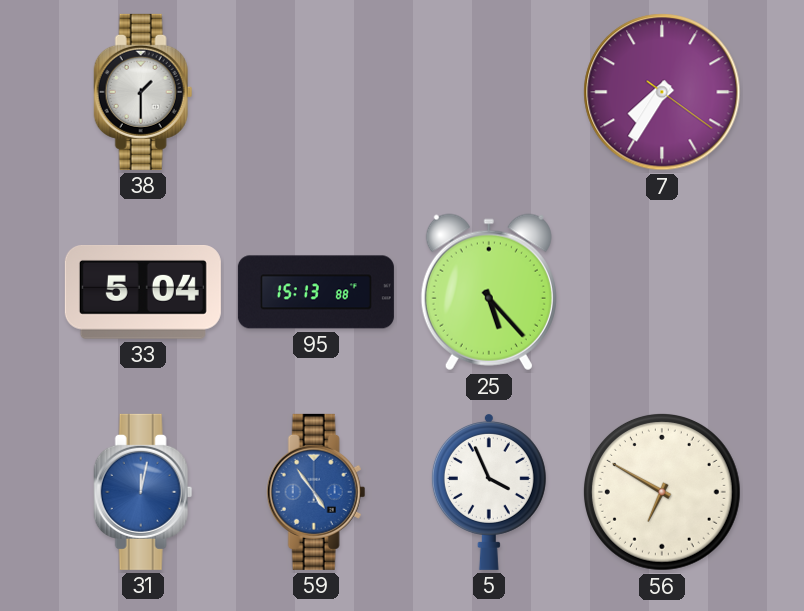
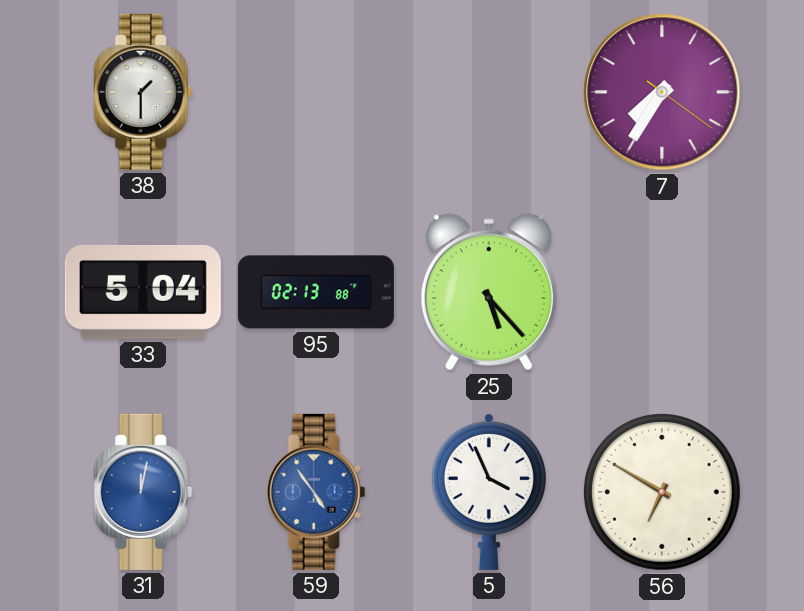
95: 15:13 -> 02:13 (316, 292)
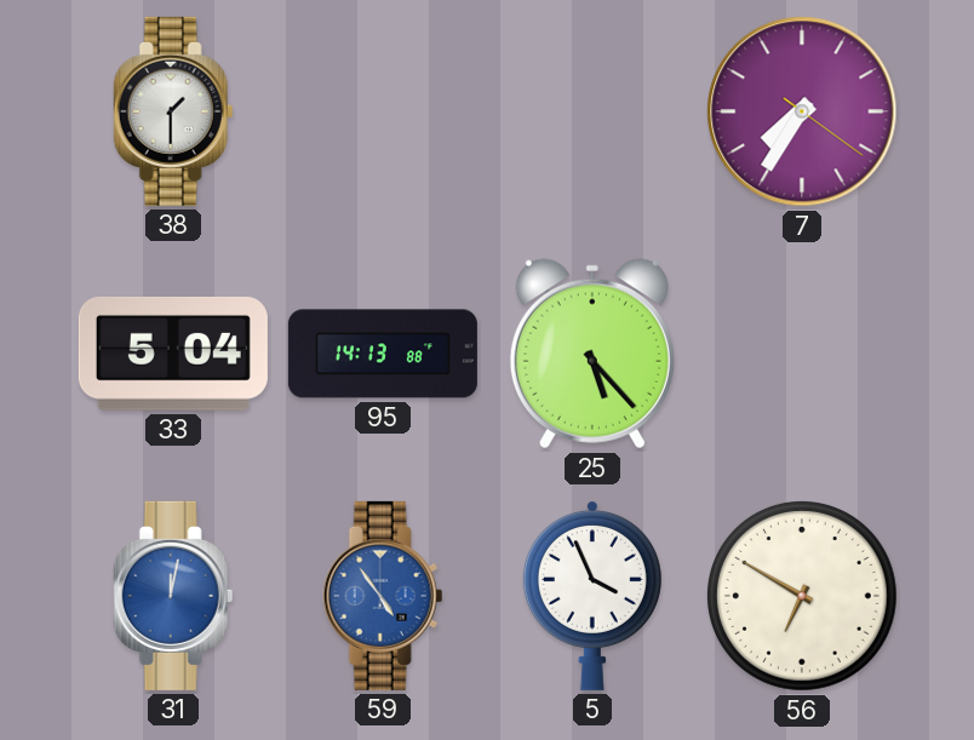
95: 02:13 -> 14:13 (383, 354)
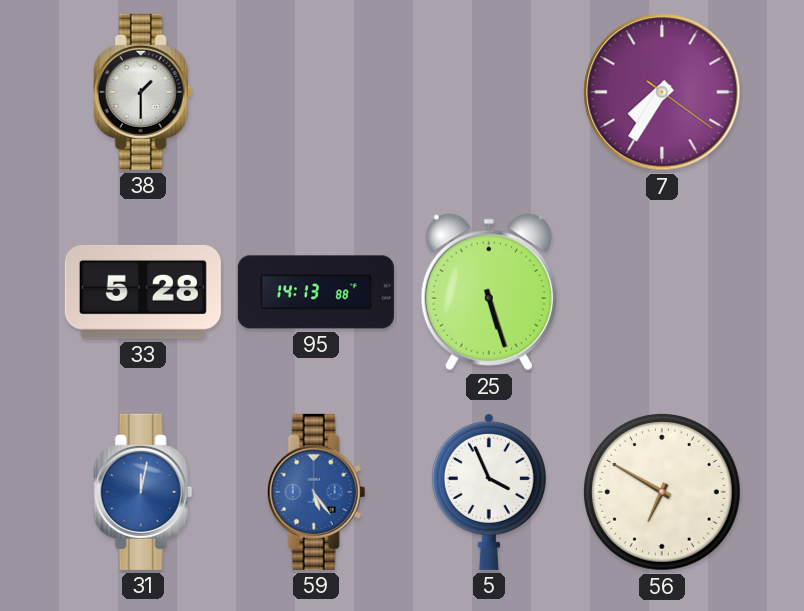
33: 5:04 -> 5:28 (143, 293)
25: 5:23 -> 5:27 (489, 292)
59: 4:54 -> 5:24 (316, 492)
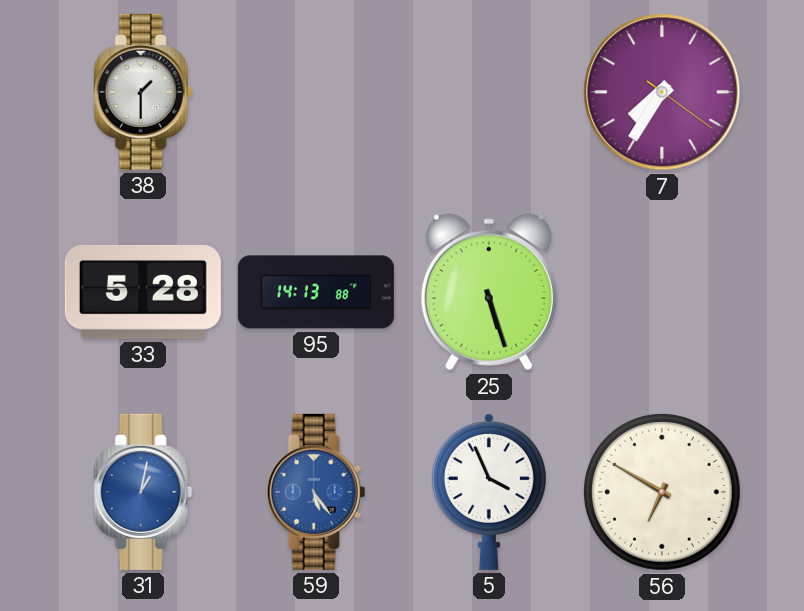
31: 12:02 -> 1:02 (143, 492)
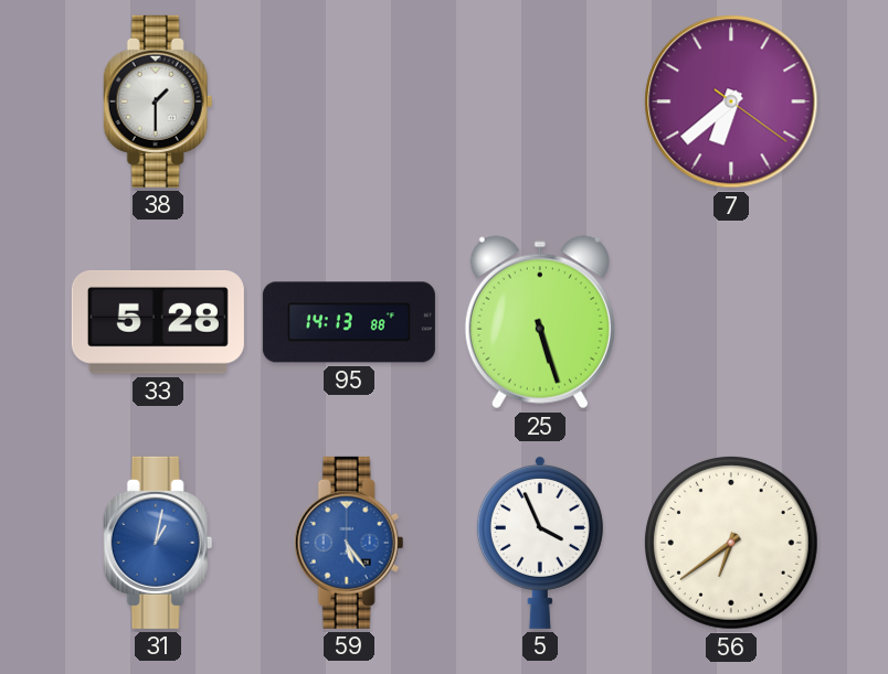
7: 7:35 -> 6:38 (731, 101)
56: 6:50 -> 6:39 (731, 543)
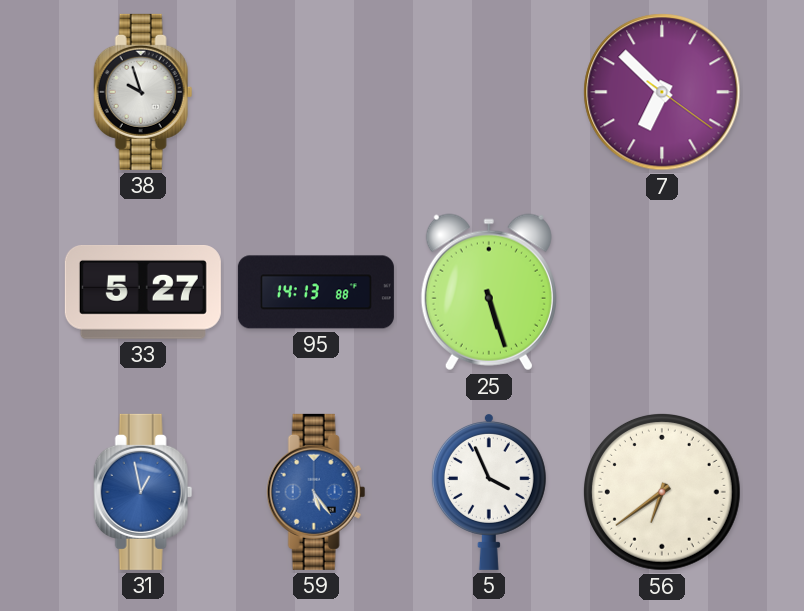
38: 1:30 -> 9:57 (143, 92)
7: 6:38 -> 6:52 (662, 92)
33: 5:28 -> 5:27 (143, 293)
31: 1:02 -> 12:58 (143, 492)
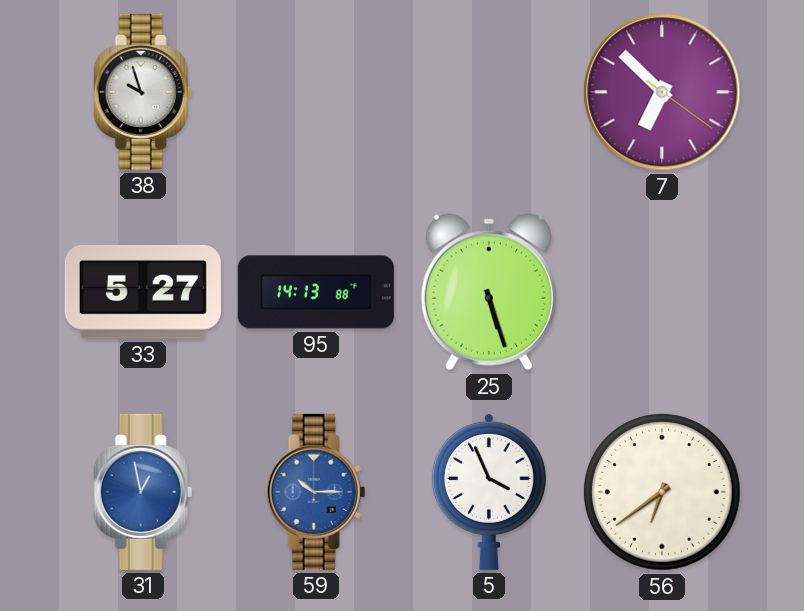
59: 5:24 -> 10:15 (316, 492)
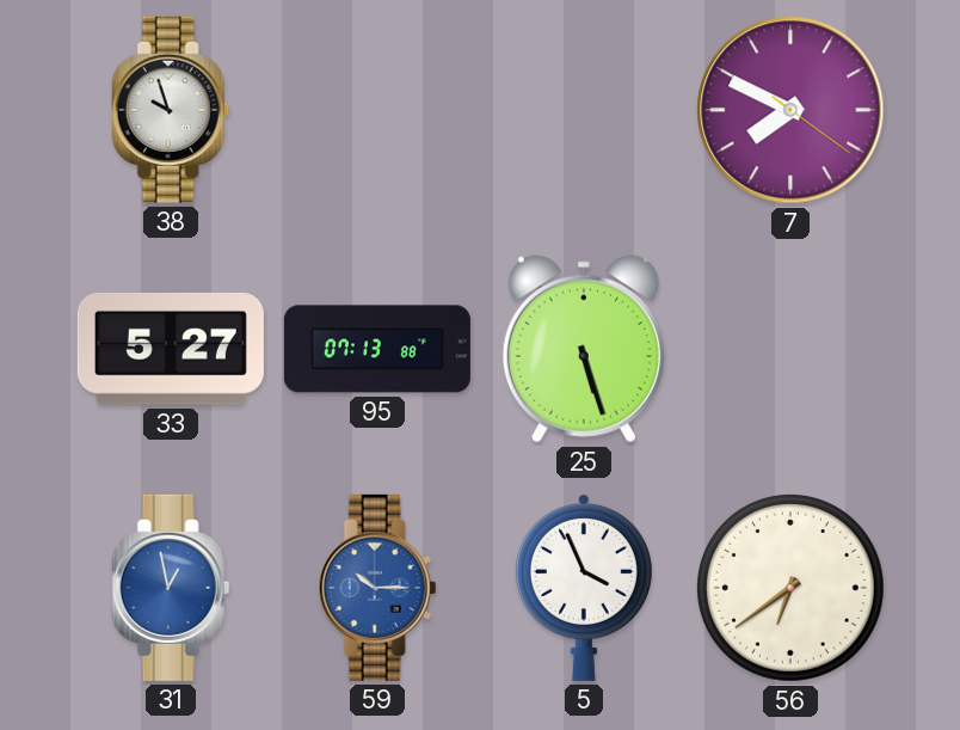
7: 6:52 -> 7:49 (790, 110)
95: 14:13 -> 07:13 (377, 349)
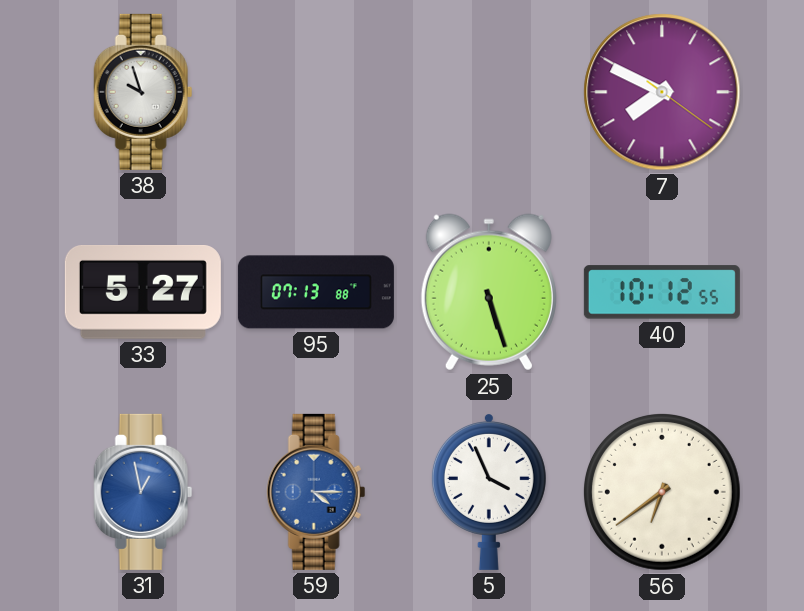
40: none -> 10:12 (662, 292)
59: 10:15 -> 4:15 (316, 492)
